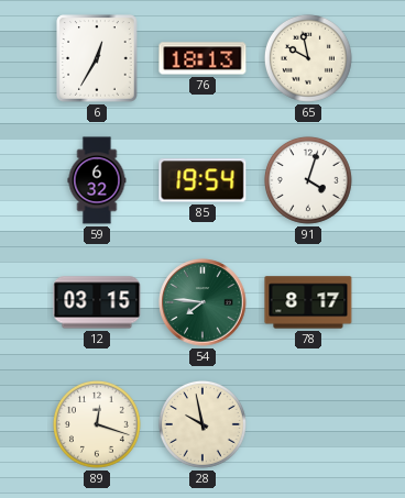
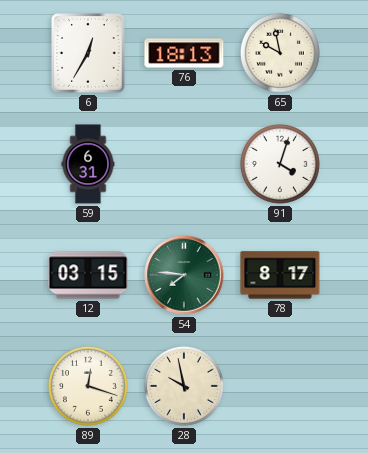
59: 6:32 -> 6:31 (88, 164)
85: 19:54 -> none (202, 180)
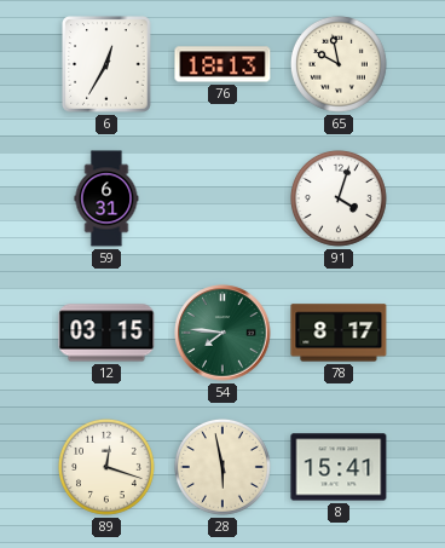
28: 9:58 -> 5:58 (223, 467)
8: none -> 15:41 (339, 467)
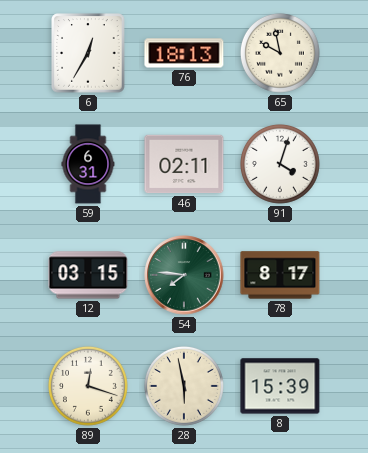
46: none -> 02:11 (184, 164)
8: 15:41 -> 15:39 (280, 386)
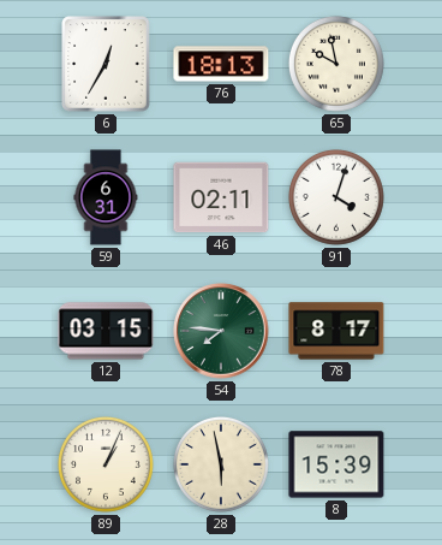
89: 12:18 -> 1:04 (106, 464)
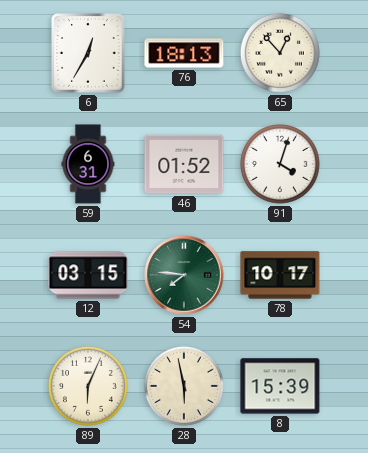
65: 9:58 -> 12:53 (280, 53)
46: 02:11 -> 01:52 (184, 164)
78: 8:17 -> 10:17 (280, 275)
89: 1:04 -> 6:04 (88, 386)
